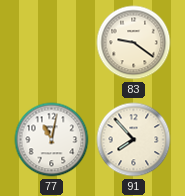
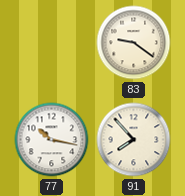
77: 11:02 -> 10:17 (52, 140)
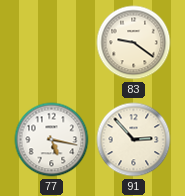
77: 10:17 -> 5:17 (52, 140)
91: 7:53 -> 2:53 (134, 140)
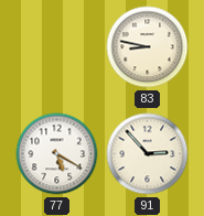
83: 9:21 -> 8:47 (148, 47)
77: 5:17 -> 5:20 (57, 154)
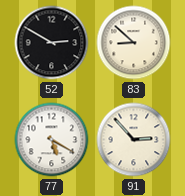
52: none -> 2:50 (52, 43)
83: 8:47 -> 8:52 (134, 43)
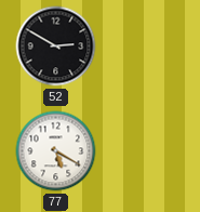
83: 8:52 -> none (134, 43)
91: 2:53 -> none (134, 140)
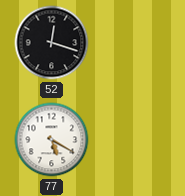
52: 2:50 -> 12:18 (52, 43)
